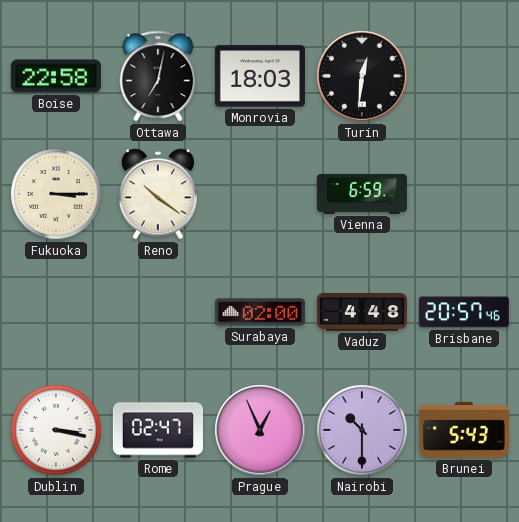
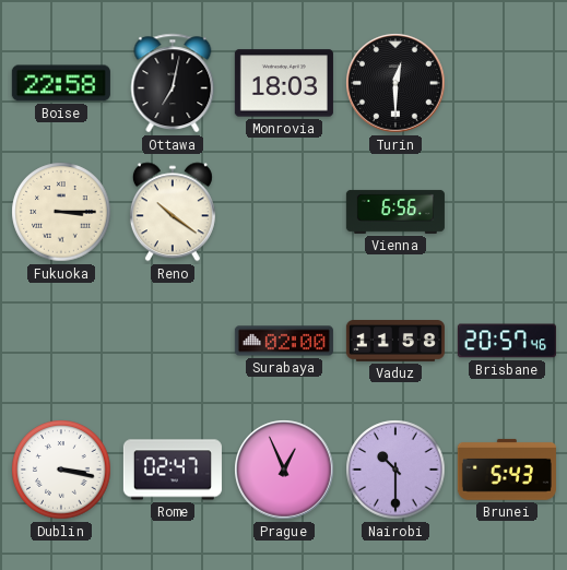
Turin: 12:31 -> 12:30 (395, 83)
Vienna: 6:59 -> 6:56 (395, 212)
Vaduz: 4:48 -> 11:58 (395, 342)
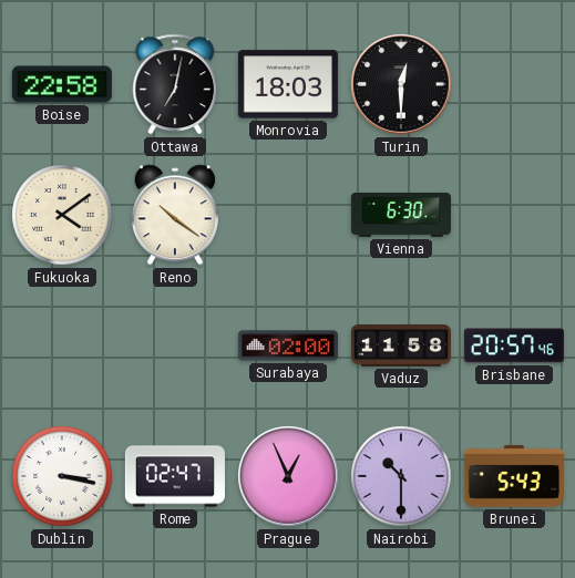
Fukuoka: 3:15 -> 4:09 (62, 215)
Vienna: 6:56 -> 6:30 (401, 215)
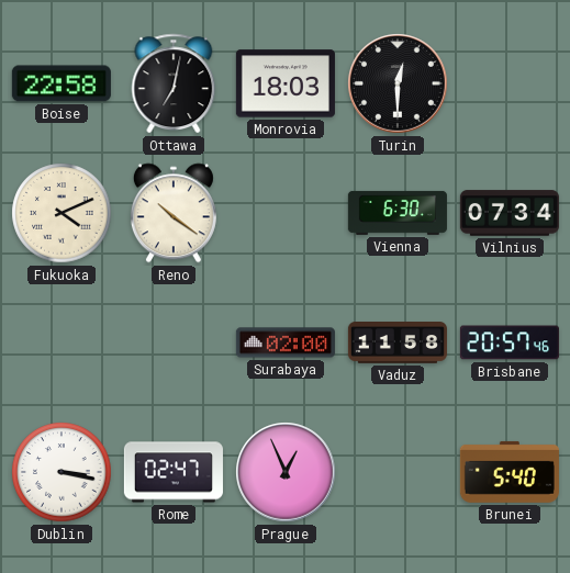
Fukuoka: 4:09 -> 4:11 (62, 213)
Vilnius: none -> 07:34 (510, 213)
Nairobi: 10:30 -> none (401, 476)
Brunei: 5:43 -> 5:40 (510, 472)
